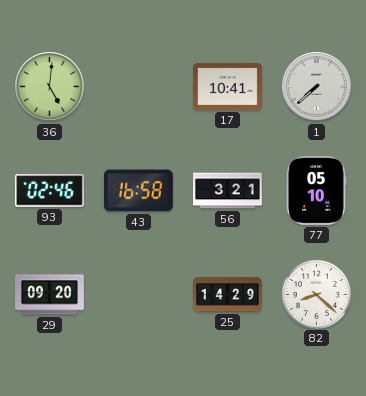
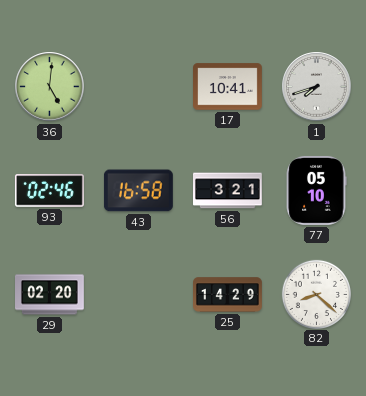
1: 7:38 -> 7:42 (317, 87)
29: 09:20 -> 02:20 (50, 295)
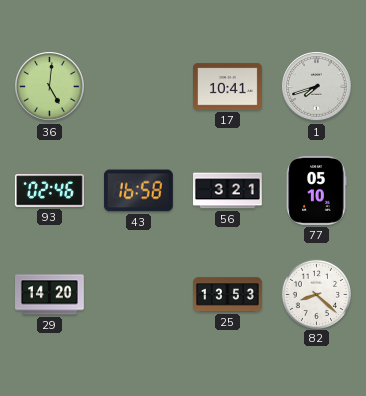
29: 02:20 -> 14:20 (50, 295)
25: 14:29 -> 13:53 (228, 295)
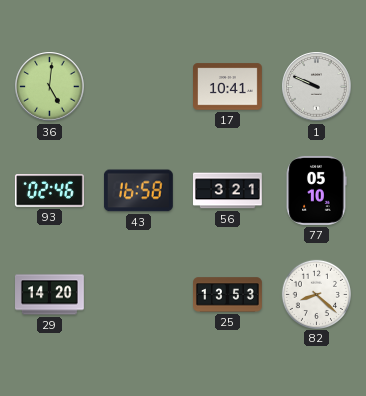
1: 7:42 -> 9:49 (317, 87)
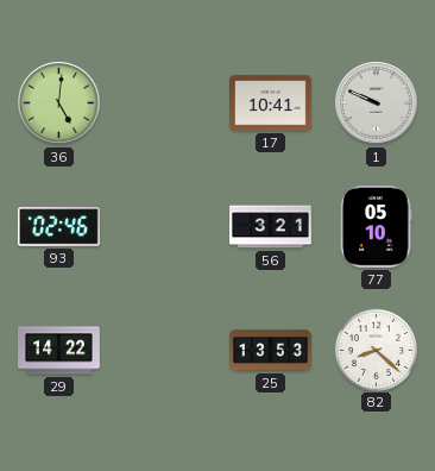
43: 16:58 -> none (138, 191)
29: 14:20 -> 14:22 (59, 351)
